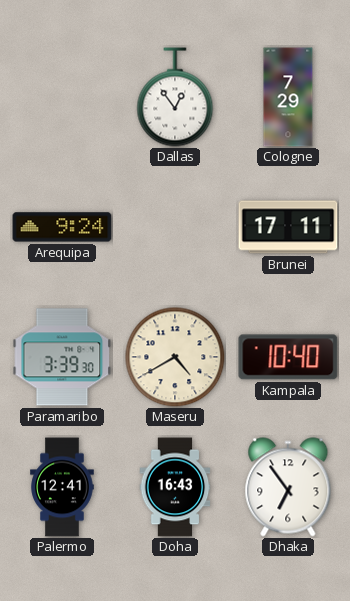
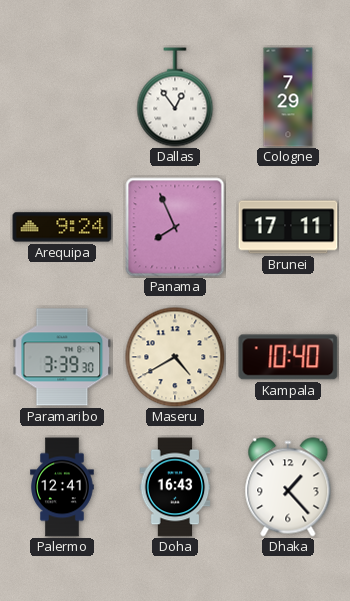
Panama: none -> 7:56 (175, 227)
Dhaka: 6:54 -> 1:23 (288, 487)
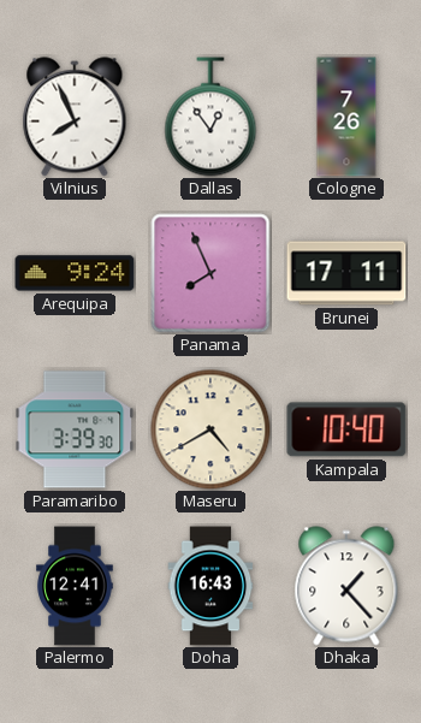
Vilnius: none -> 7:56 (75, 117)
Cologne: 7:29 -> 7:26 (346, 117)
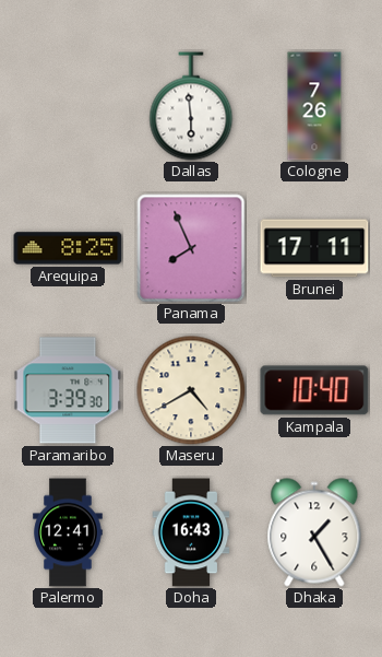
Vilnius: 7:56 -> none (75, 117)
Dallas: 12:54 -> 5:59 (191, 106)
Arequipa: 9:24 -> 8:25 (68, 248)
Dhaka: 1:23 -> 1:25 (314, 532)
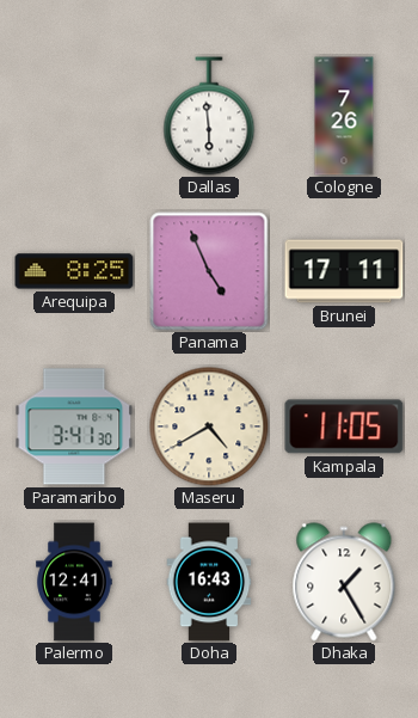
Panama: 7:56 -> 4:56 (209, 271)
Paramaribo: 3:39 -> 3:41 (74, 426)
Kampala: 10:40 -> 11:05 (344, 426)
